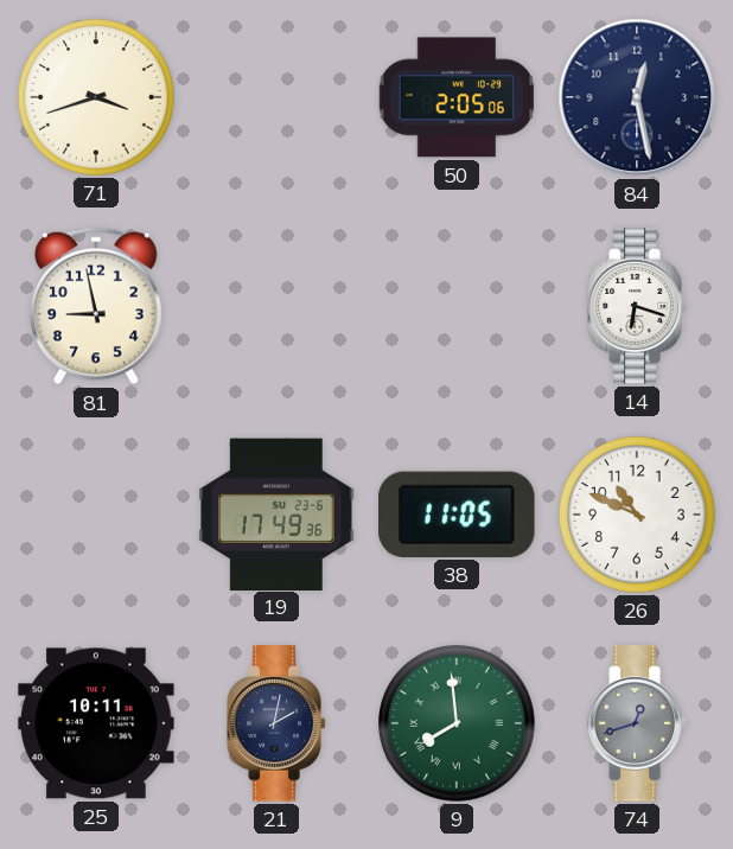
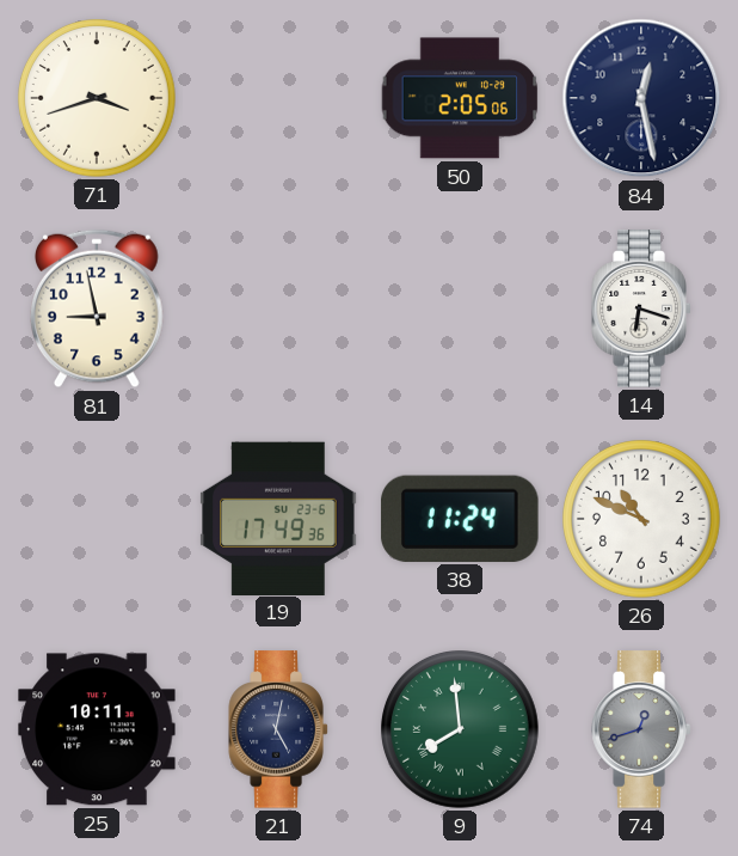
38: 11:05 -> 11:24 (460, 519)
21: 2:02 -> 5:02 (278, 729)
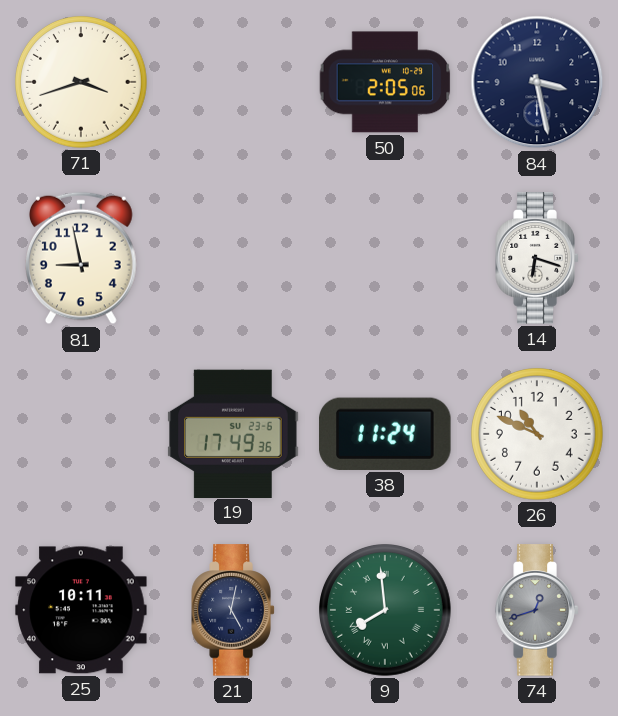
84: 12:28 -> 3:28 (537, 82)
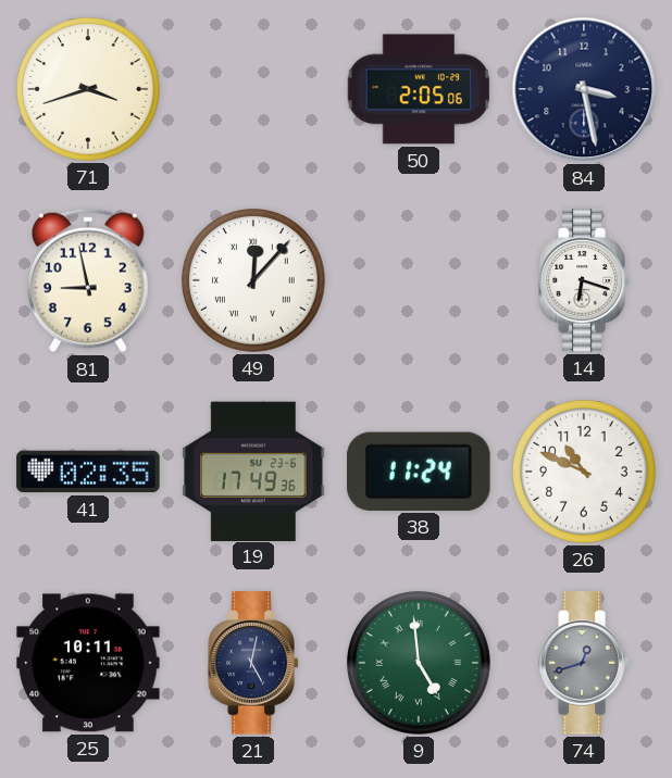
49: none -> 12:07 (254, 281)
41: none -> 02:35 (88, 472)
9: 7:59 -> 4:59 (420, 664)
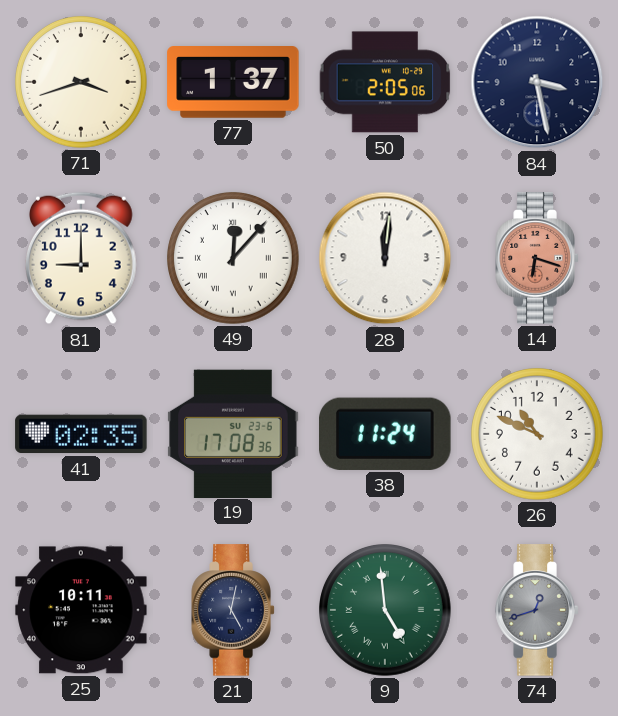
77: none -> 1:37 (233, 83)
81: 8:58 -> 9:00 (82, 258)
28: none -> 12:01 (385, 258)
14 dial: white -> salmon (537, 258)
19: 17:49 -> 17:08 (233, 433)
